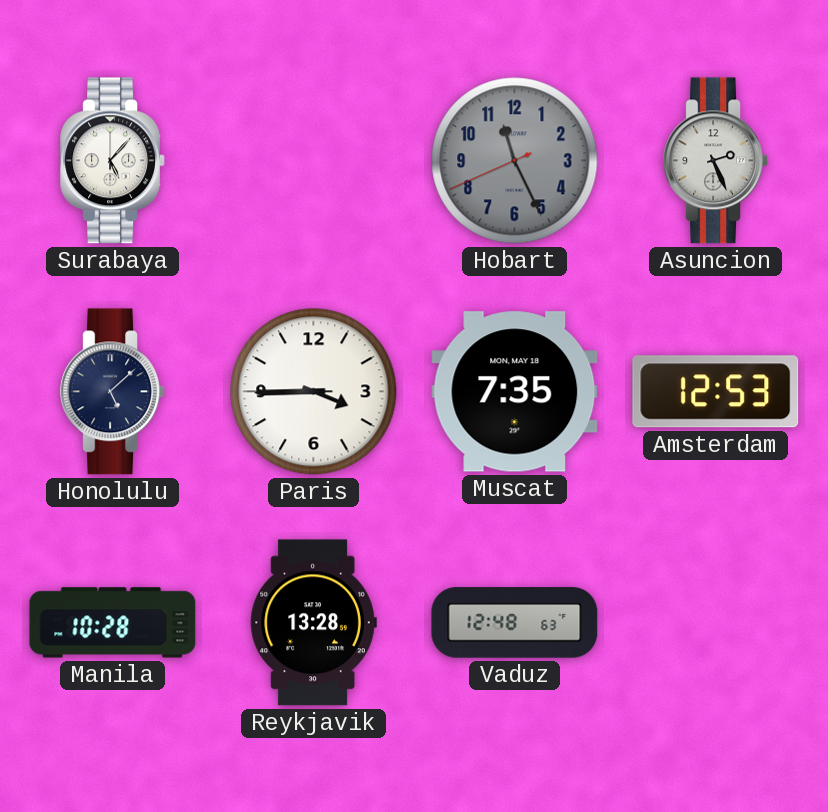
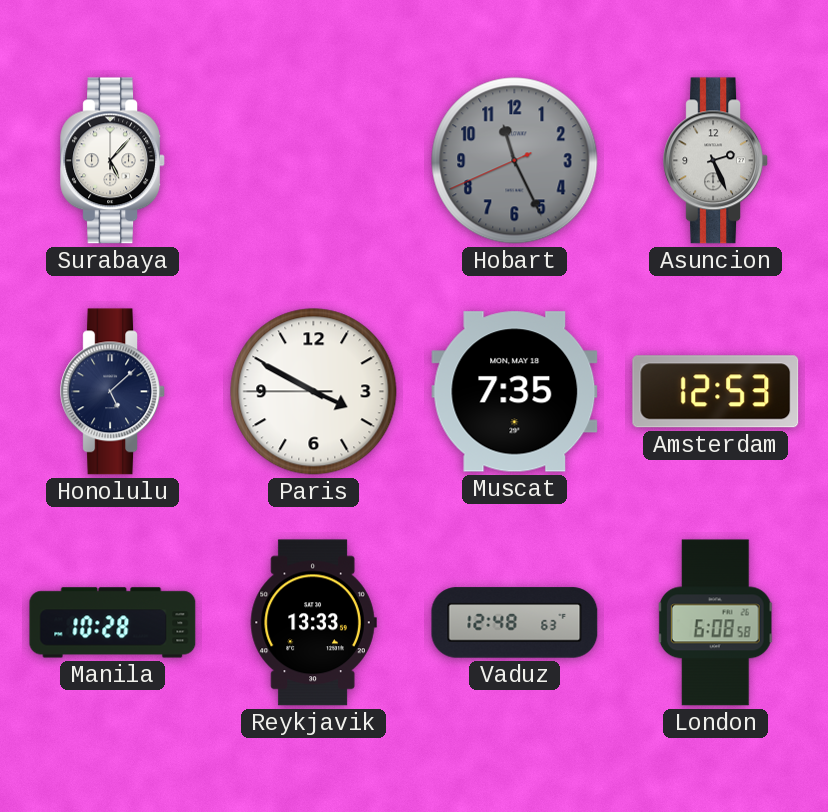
Paris: 3:44 -> 3:49 (314, 392)
Reykjavik: 13:28 -> 13:33 (313, 623)
London: none -> 6:08 (716, 623)
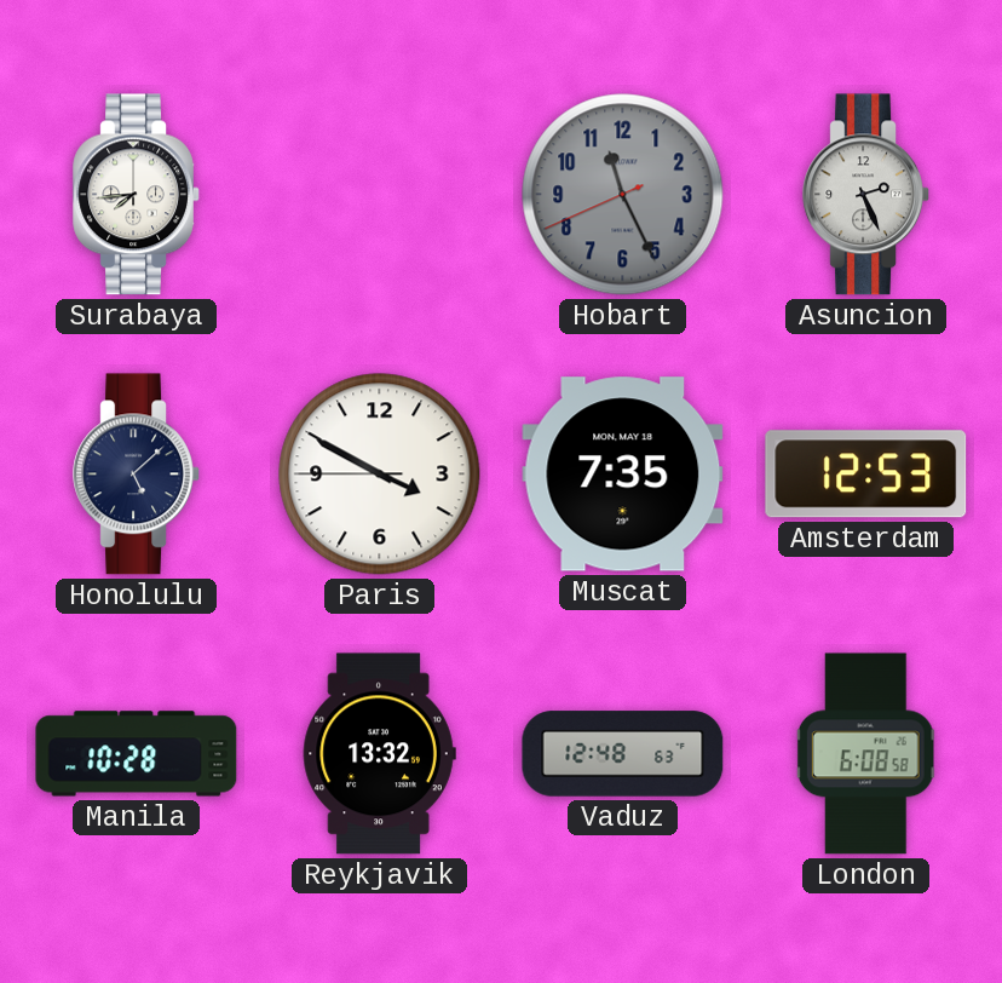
Surabaya: 5:07 -> 7:44 (136, 195)
Reykjavik: 13:33 -> 13:32 (379, 754)
